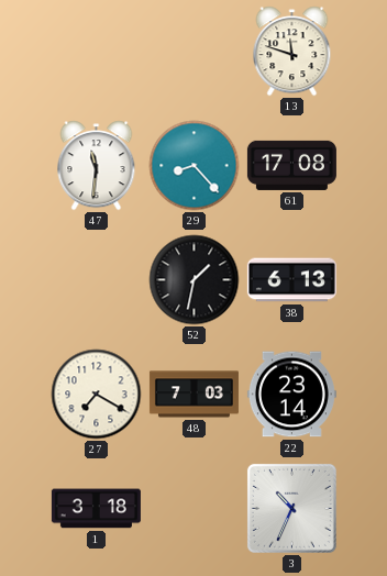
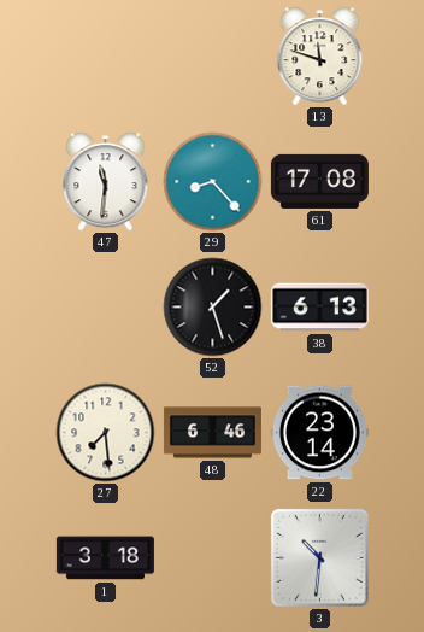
52: 1:32 -> 1:27 (213, 308)
27: 7:20 -> 7:29 (106, 433)
48: 7:03 -> 6:46 (212, 433)
3: 10:34 -> 10:31 (319, 557)
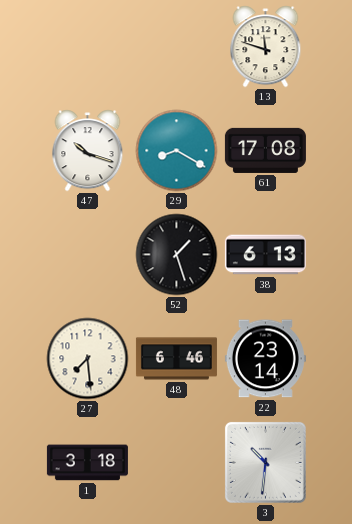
47: 11:31 -> 10:18 (88, 151)
29: 8:23 -> 8:20 (177, 151)
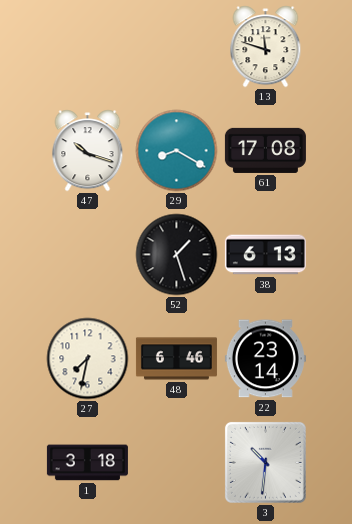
27: 7:29 -> 7:32 (88, 359)
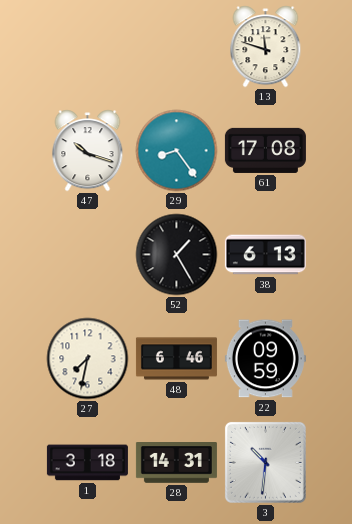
29: 8:20 -> 8:24 (177, 151)
52: 1:27 -> 1:25 (177, 255)
22: 23:14 -> 09:59 (265, 359)
28: none -> 14:31 (176, 463)
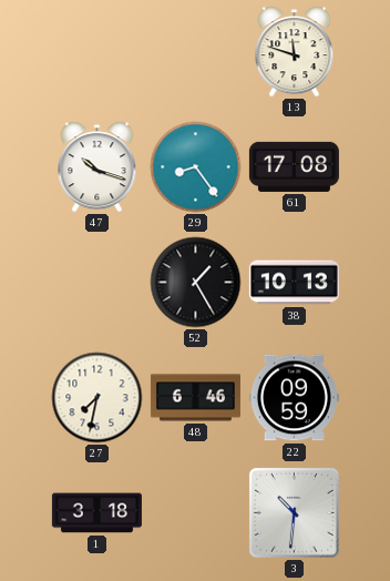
38: 6:13 -> 10:13 (294, 283)
28: 14:31 -> none (176, 463)
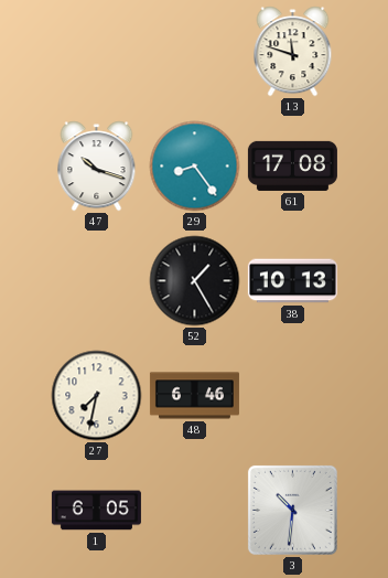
22: 09:59 -> none (294, 398)
1: 3:18 -> 6:05 (96, 511)
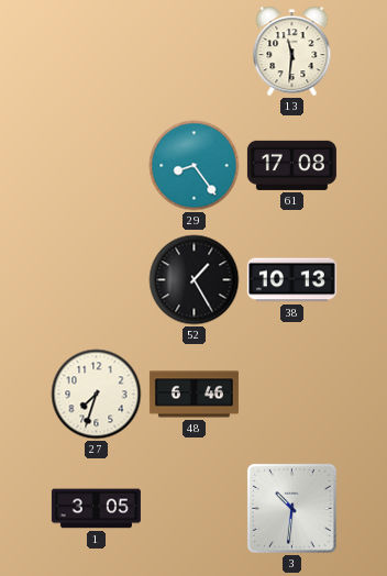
13: 11:48 -> 11:31 (292, 52)
47: 10:18 -> none (97, 167)
27: 7:32 -> 7:33 (97, 395)
1: 6:05 -> 3:05 (96, 509)
